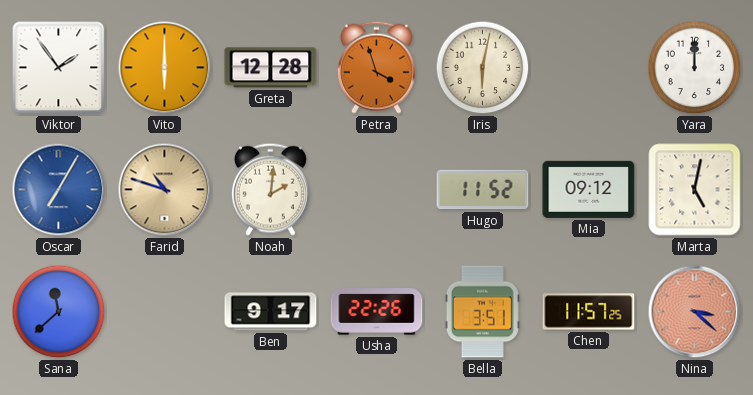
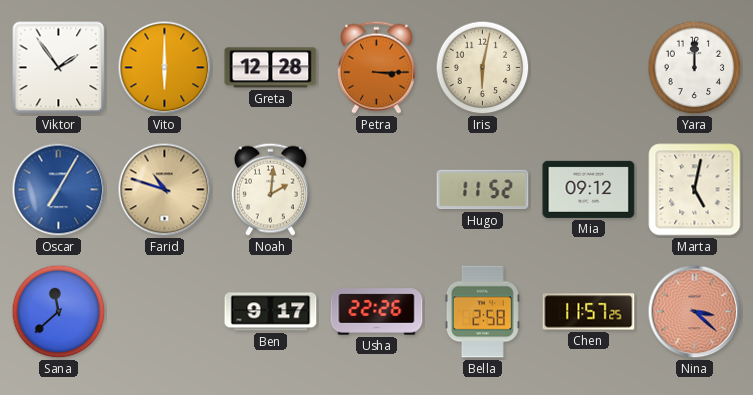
Petra: 3:57 -> 3:15 (376, 67)
Bella: 3:51 -> 2:58 (482, 312)
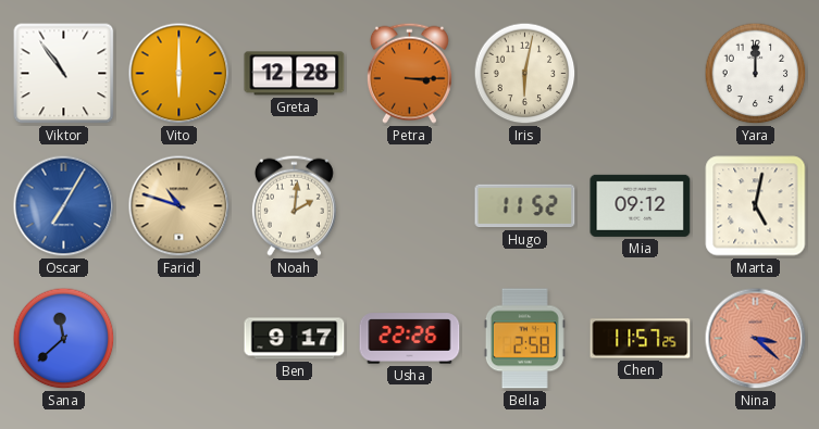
Viktor: 1:54 -> 10:54 (64, 74)
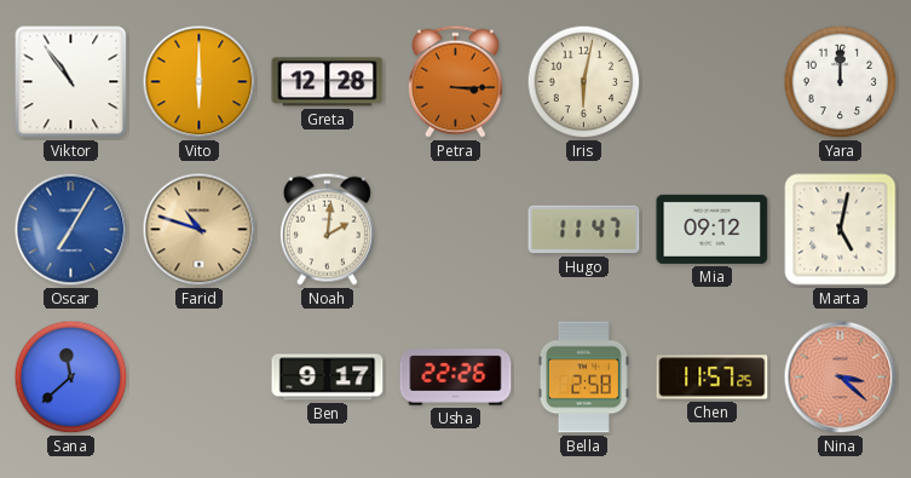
Hugo: 11:52 -> 11:47 (584, 230)
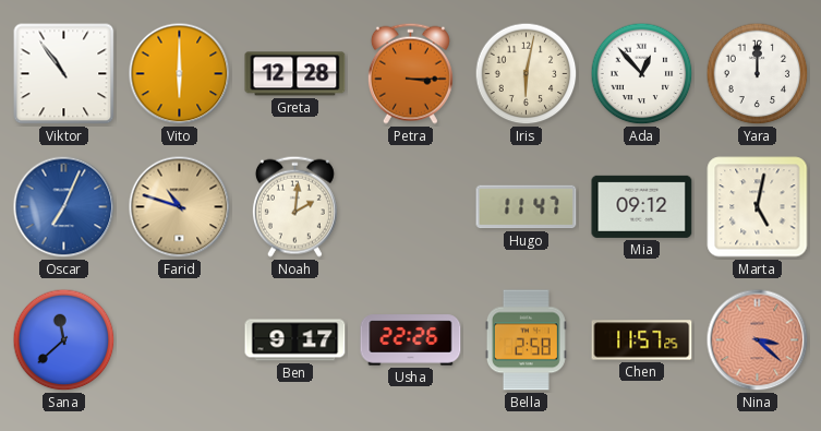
Ada: none -> 12:53 (642, 74)
Oscar: 7:05 -> 7:04 (64, 207)
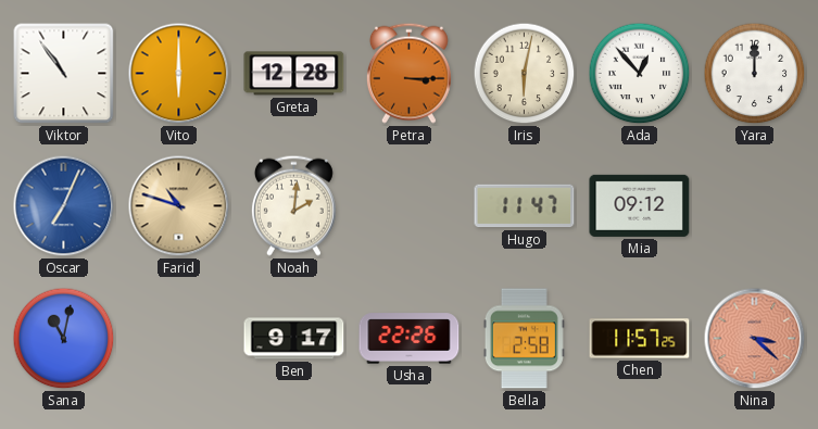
Marta: 5:02 -> none (758, 207)
Sana: 11:38 -> 11:02 (64, 339)
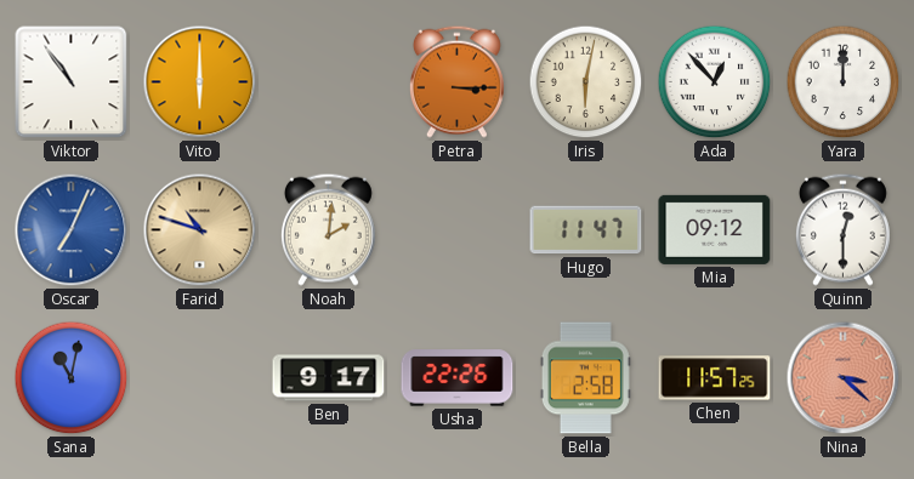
Greta: 12:28 -> none (294, 74)
Quinn: none -> 12:30 (842, 229)
